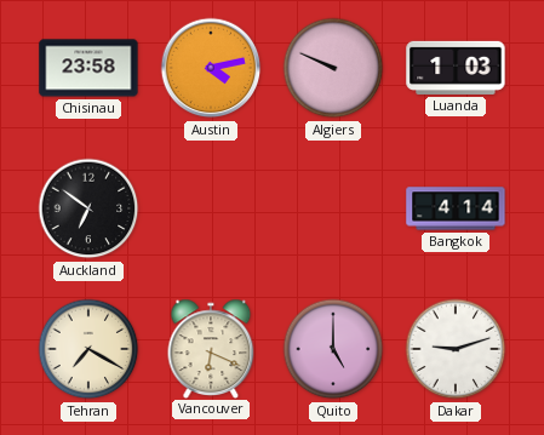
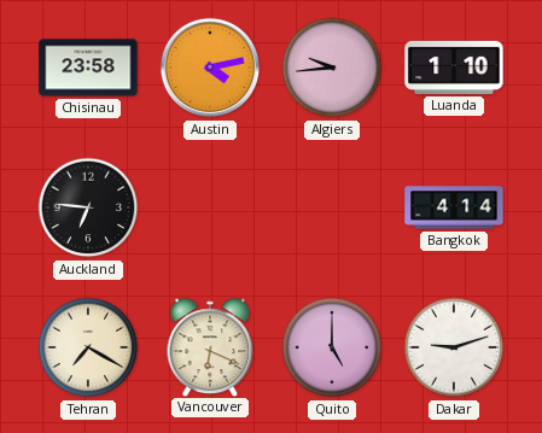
Algiers: 9:49 -> 9:44 (332, 68)
Luanda: 1:03 -> 1:10 (454, 68)
Auckland: 6:51 -> 6:46 (88, 207)
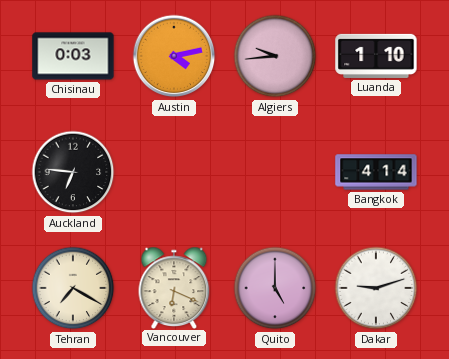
Chisinau: 23:58 -> 0:03 (73, 56)
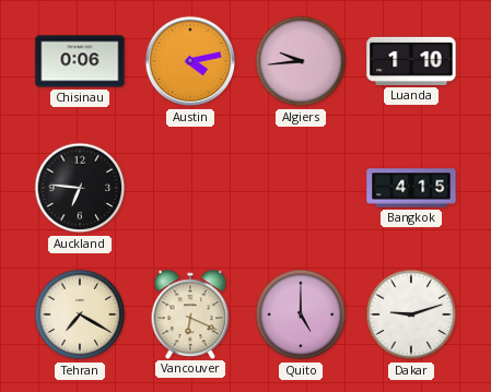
Chisinau: 0:03 -> 0:06 (80, 61)
Bangkok: 4:14 -> 4:15 (411, 188)
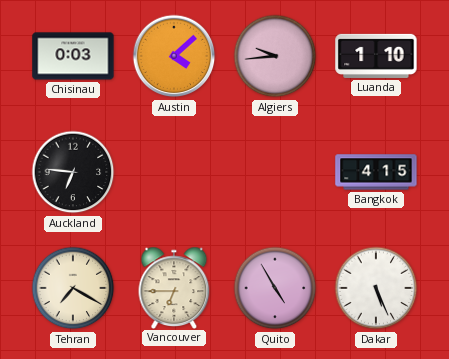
Chisinau: 0:06 -> 0:03 (73, 56)
Austin: 4:13 -> 4:08 (174, 56)
Vancouver: 6:19 -> 6:45 (174, 287)
Quito: 5:00 -> 4:55 (275, 288)
Dakar: 9:12 -> 5:26 (376, 288)
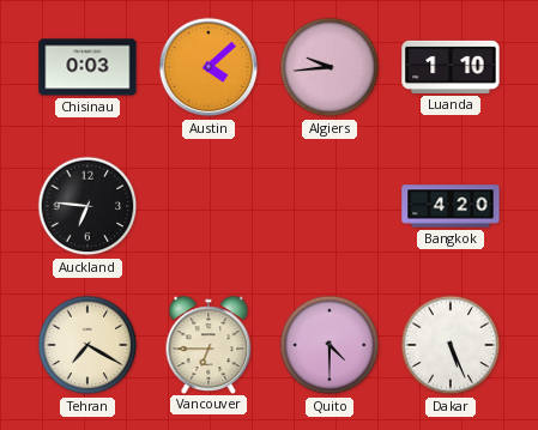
Bangkok: 4:15 -> 4:20 (451, 206)
Quito: 4:55 -> 4:30 (330, 345)
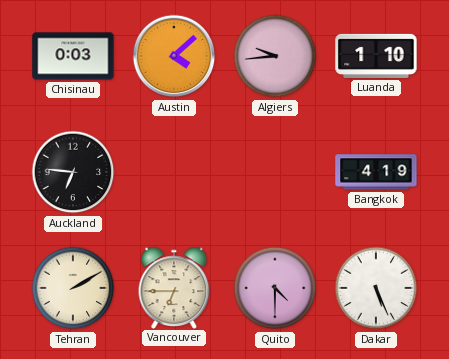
Bangkok: 4:20 -> 4:19 (376, 172)
Tehran: 7:20 -> 2:10 (73, 288)
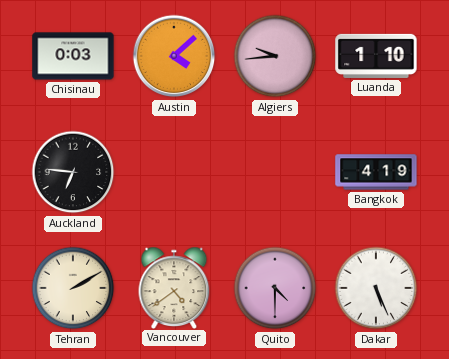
Vancouver: 6:45 -> 4:39 (174, 287)
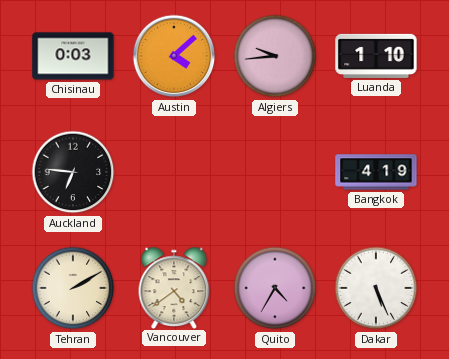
Quito: 4:30 -> 4:35 (275, 288)
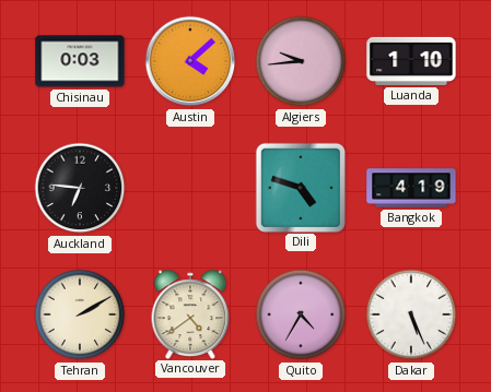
Dili: none -> 4:48 (300, 187)
